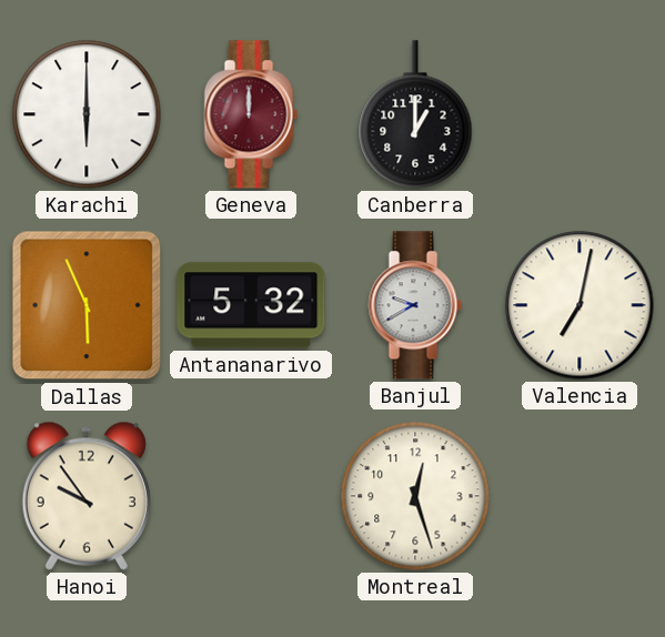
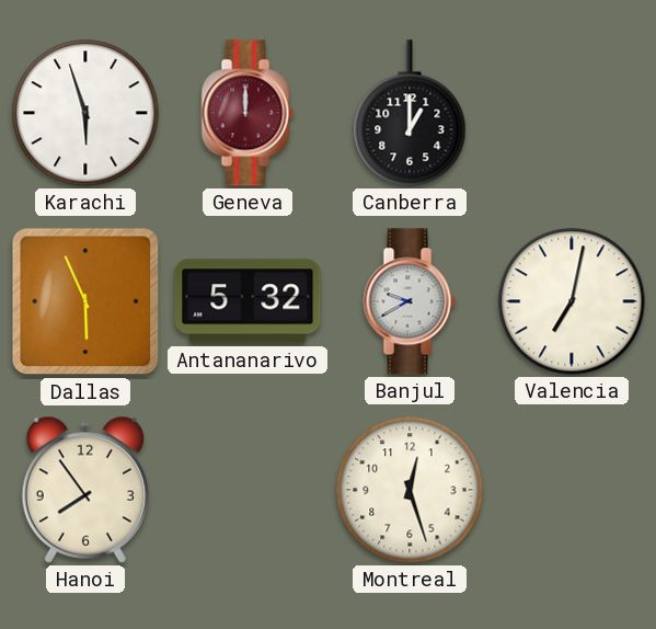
Karachi: 6:00 -> 5:57 (85, 113)
Hanoi: 9:54 -> 7:54 (85, 490)
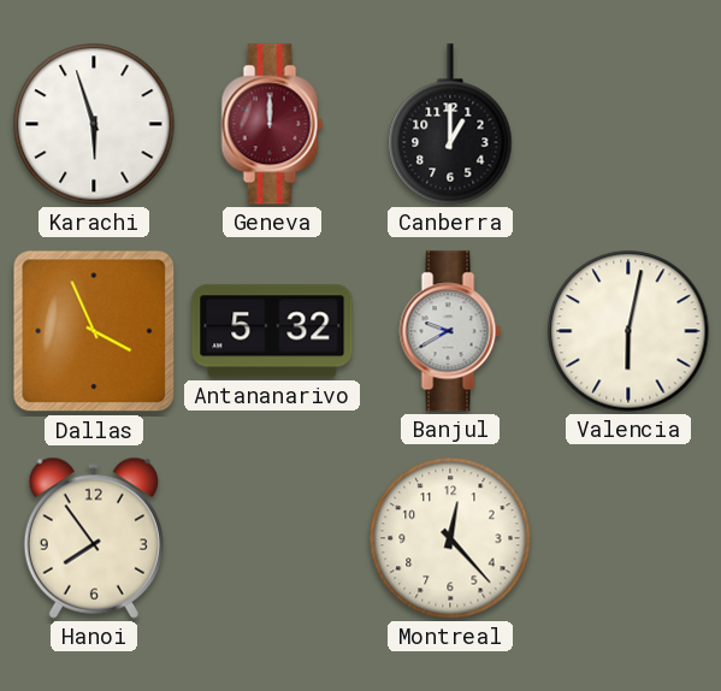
Dallas: 5:56 -> 3:56 (94, 331)
Valencia: 7:02 -> 6:02 (628, 331)
Montreal: 12:27 -> 12:23 (450, 538)
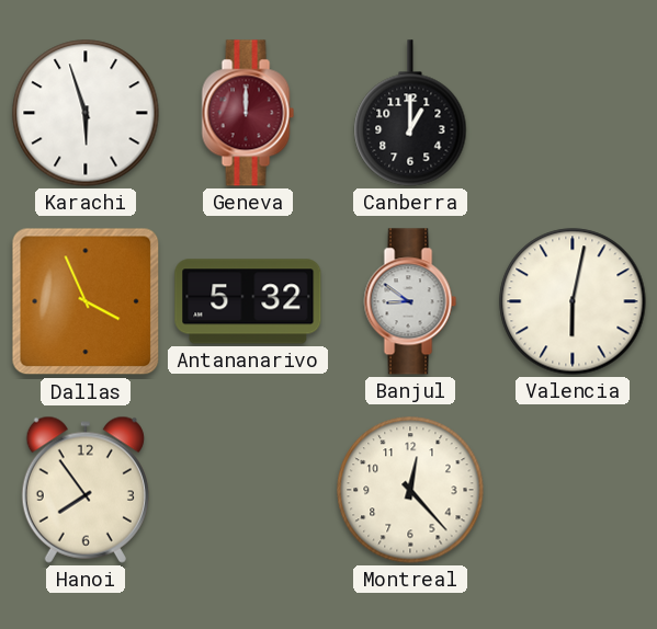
Banjul: 9:40 -> 8:51 (410, 301)
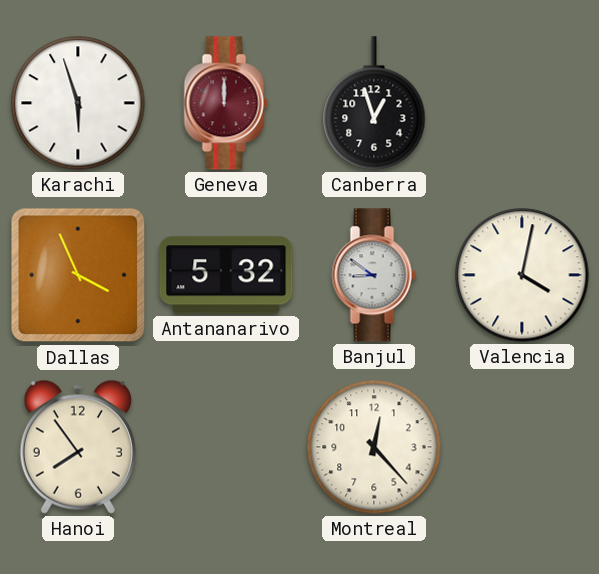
Canberra: 1:00 -> 12:57 (374, 103)
Valencia: 6:02 -> 4:02 (522, 275)
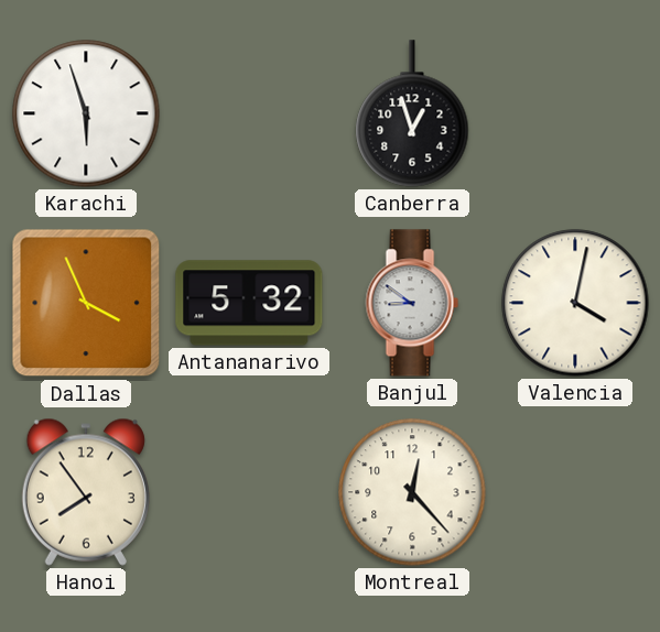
Geneva: 12:00 -> none (226, 103)
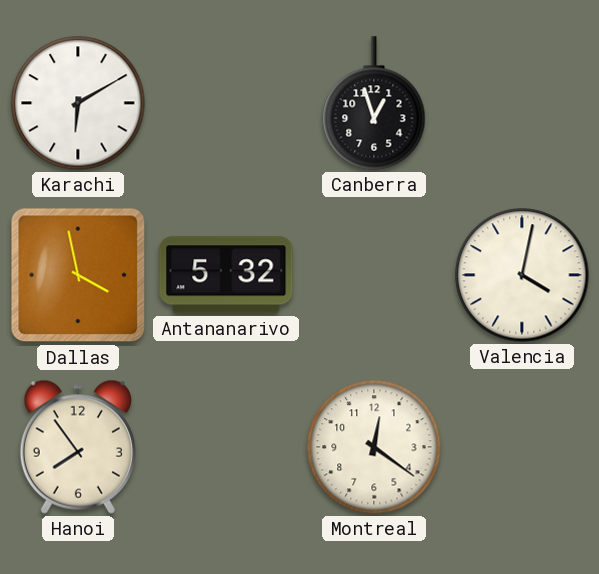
Karachi: 5:57 -> 6:10 (78, 103)
Dallas: 3:56 -> 3:58 (78, 275)
Banjul: 8:51 -> none (412, 303)
Montreal: 12:23 -> 12:21 (374, 447)
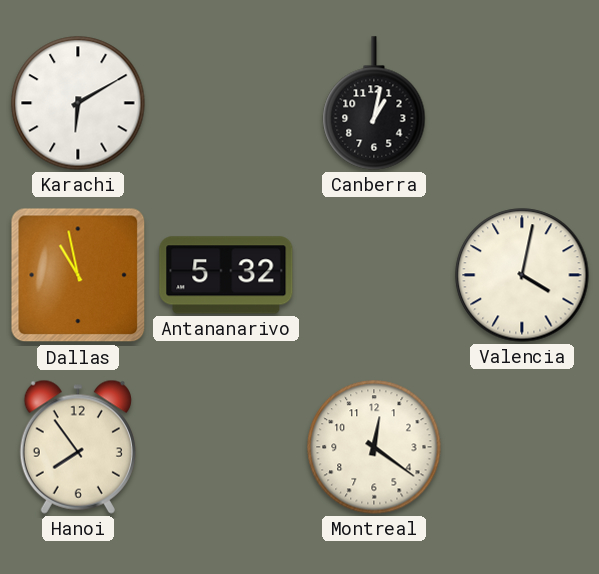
Canberra: 12:57 -> 1:02 (374, 103)
Dallas: 3:58 -> 10:58 (78, 275)
